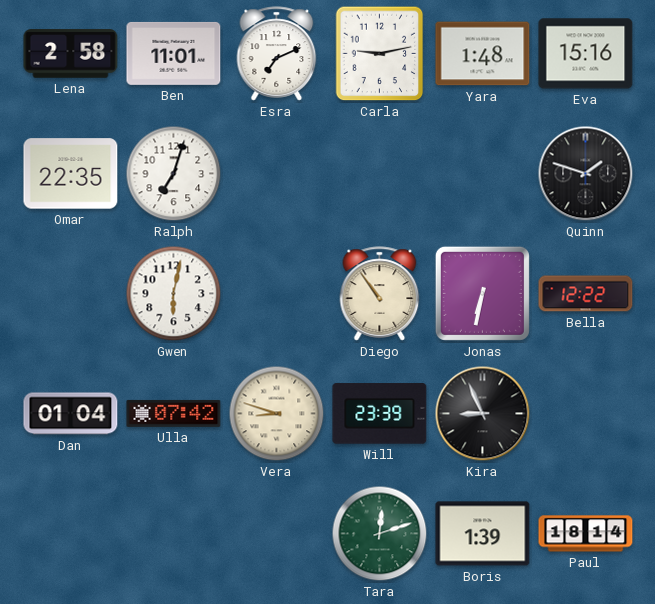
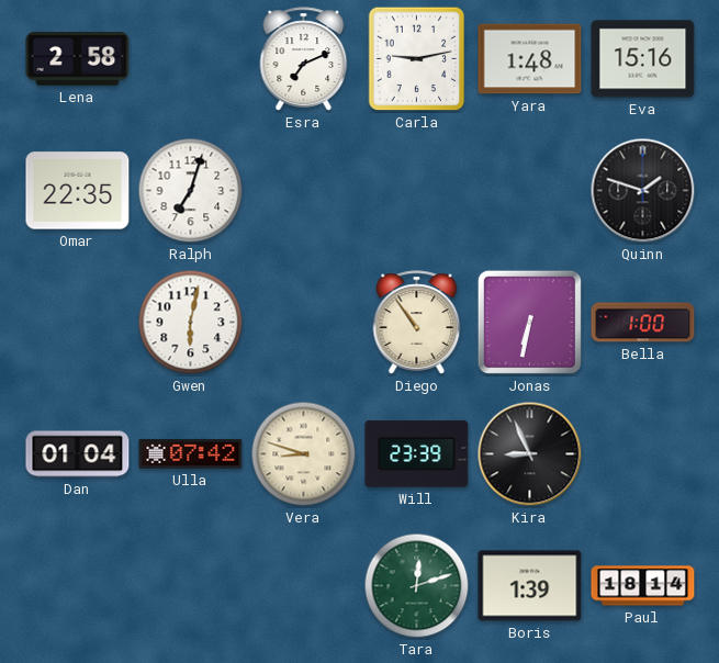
Ben: 11:01 -> none (174, 53)
Bella: 12:22 -> 1:00 (643, 323)
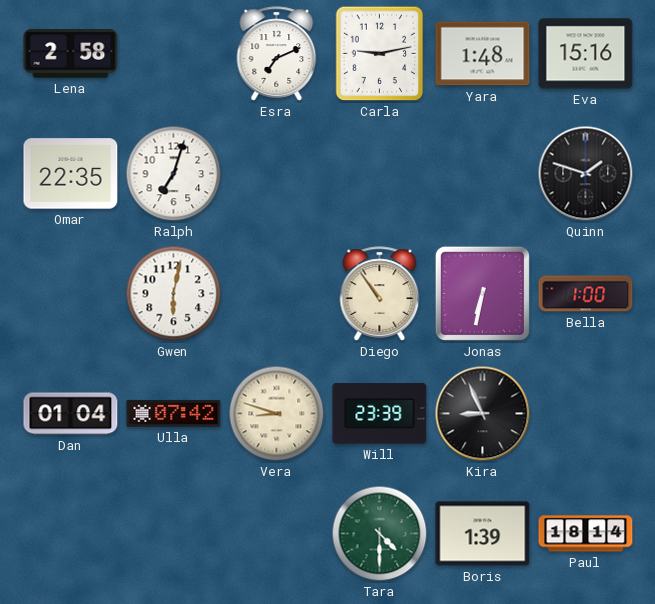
Tara: 12:12 -> 4:30 (380, 534)
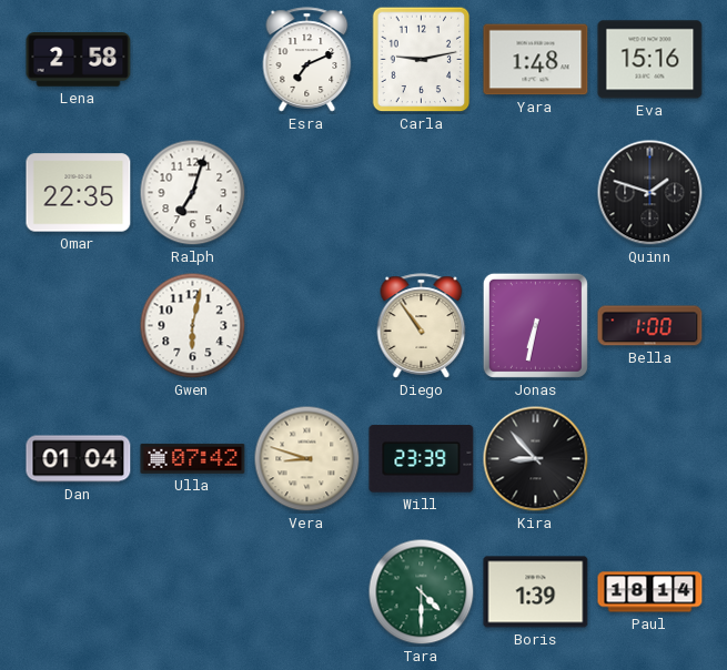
Kira: 8:56 -> 8:53 (536, 459)
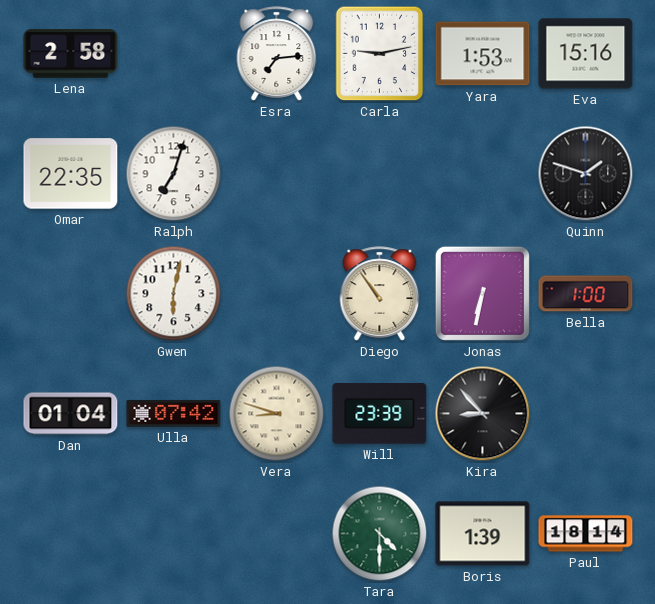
Esra: 7:11 -> 7:14 (277, 54)
Yara: 1:48 -> 1:53 (483, 54)
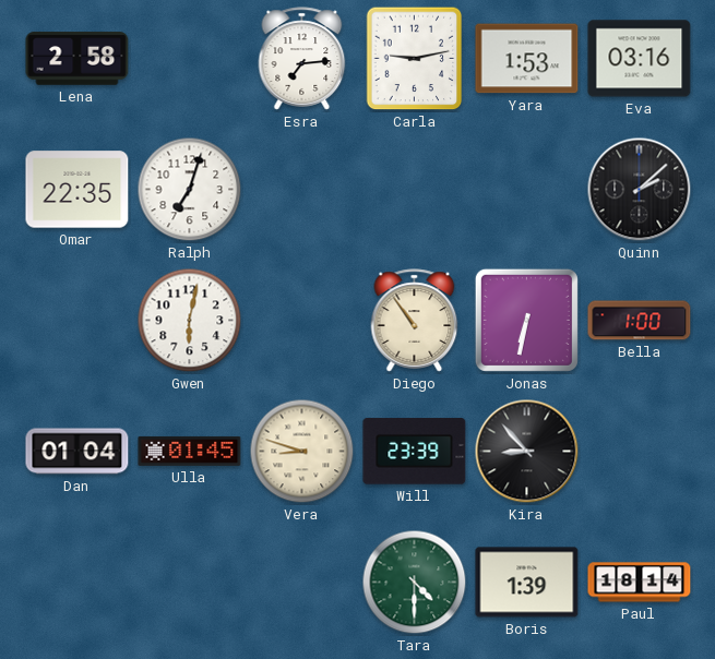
Eva: 15:16 -> 03:16 (640, 59)
Quinn: 1:48 -> 2:08 (640, 190)
Ulla: 07:42 -> 01:45 (190, 451)
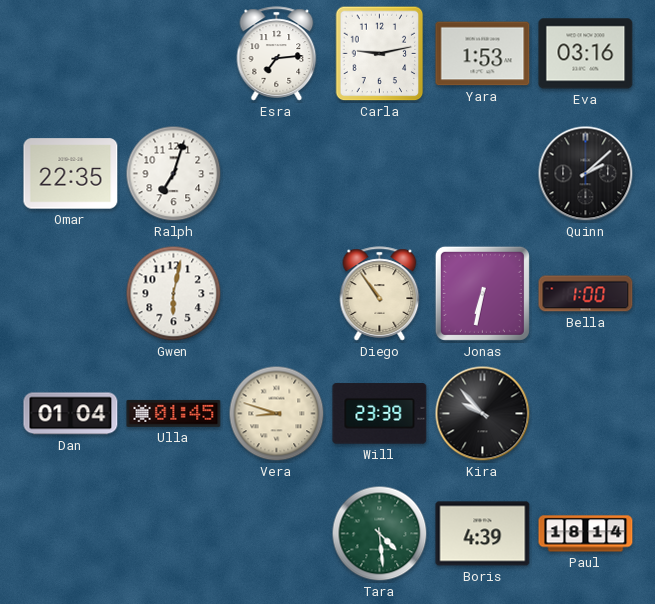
Lena: 2:58 -> none (78, 59)
Kira: 8:53 -> 9:53 (483, 414)
Tara: 4:30 -> 4:29 (380, 534)
Boris: 1:39 -> 4:39 (483, 534)
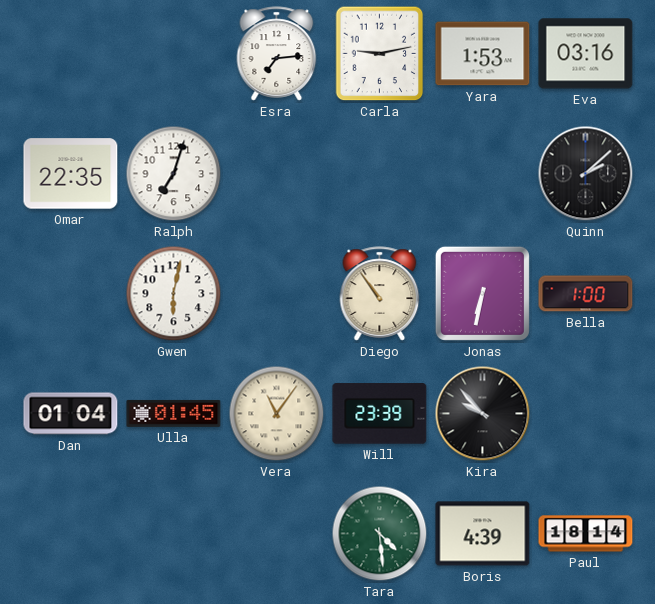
Vera: 8:48 -> 11:06 (277, 414)
